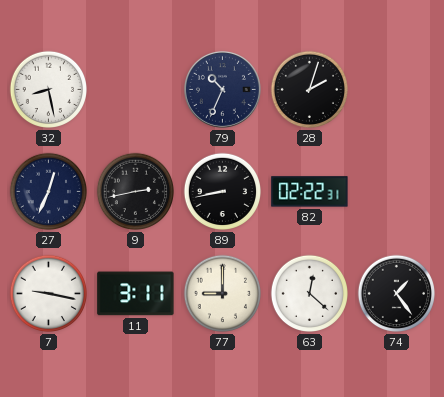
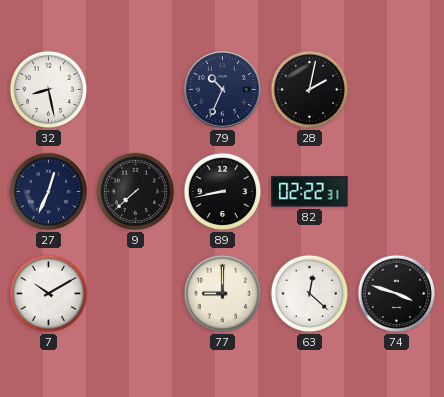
28: 2:03 -> 2:02 (310, 90)
9: 2:43 -> 7:38 (136, 192)
7: 9:17 -> 10:10 (49, 294)
11: 3:11 -> none (136, 294)
74: 1:24 -> 3:48 (397, 294)
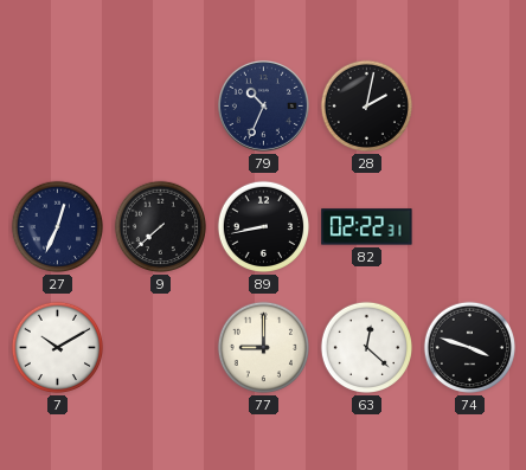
32: 8:28 -> none (49, 90)
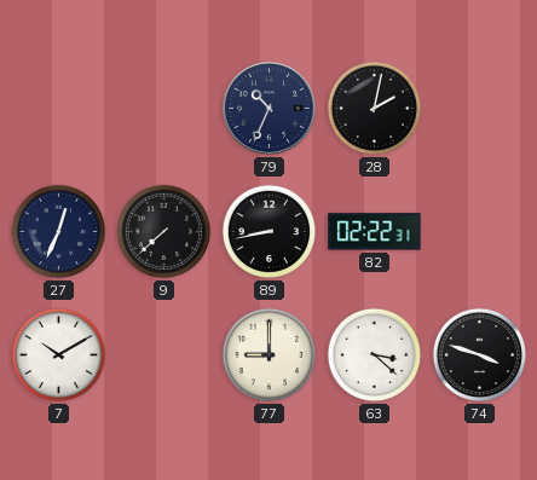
63: 12:22 -> 3:22 (375, 355)
